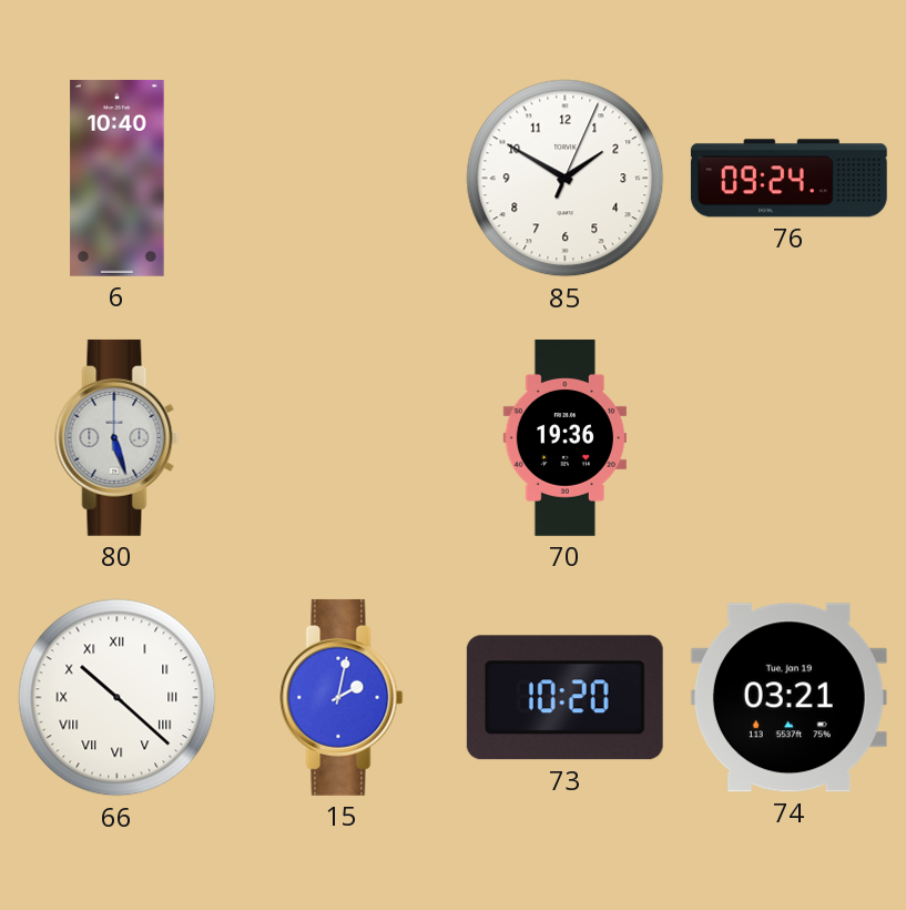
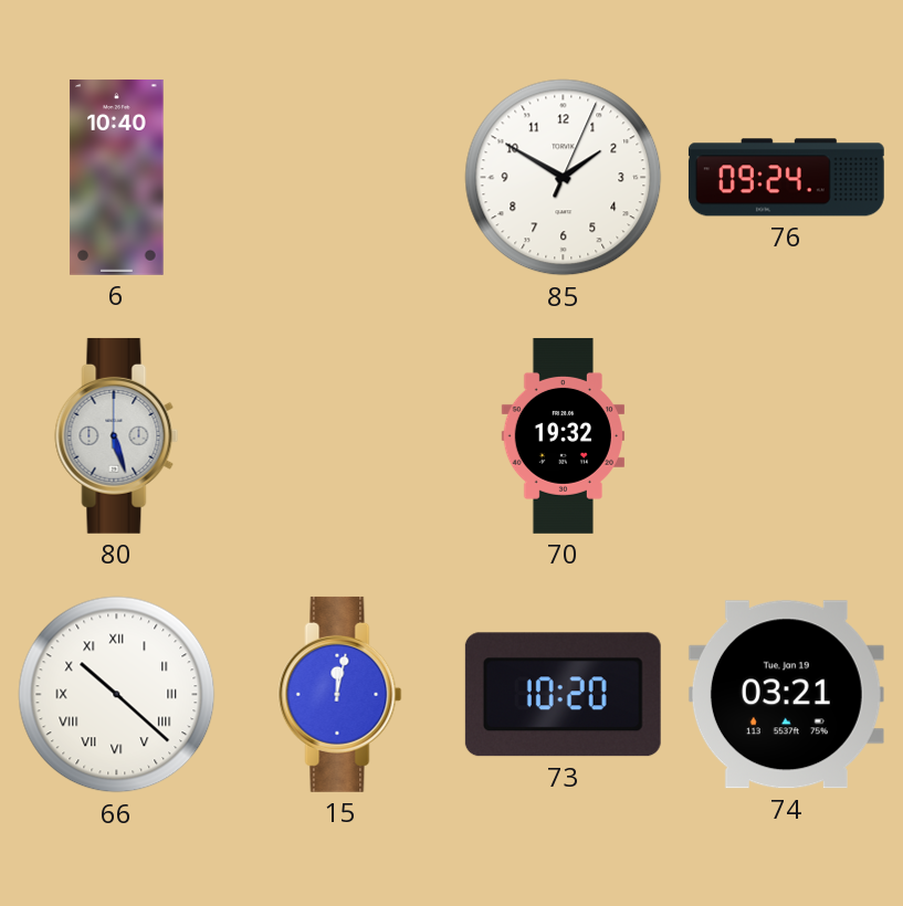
70: 19:36 -> 19:32 (563, 435)
15: 2:02 -> 12:02 (340, 694)
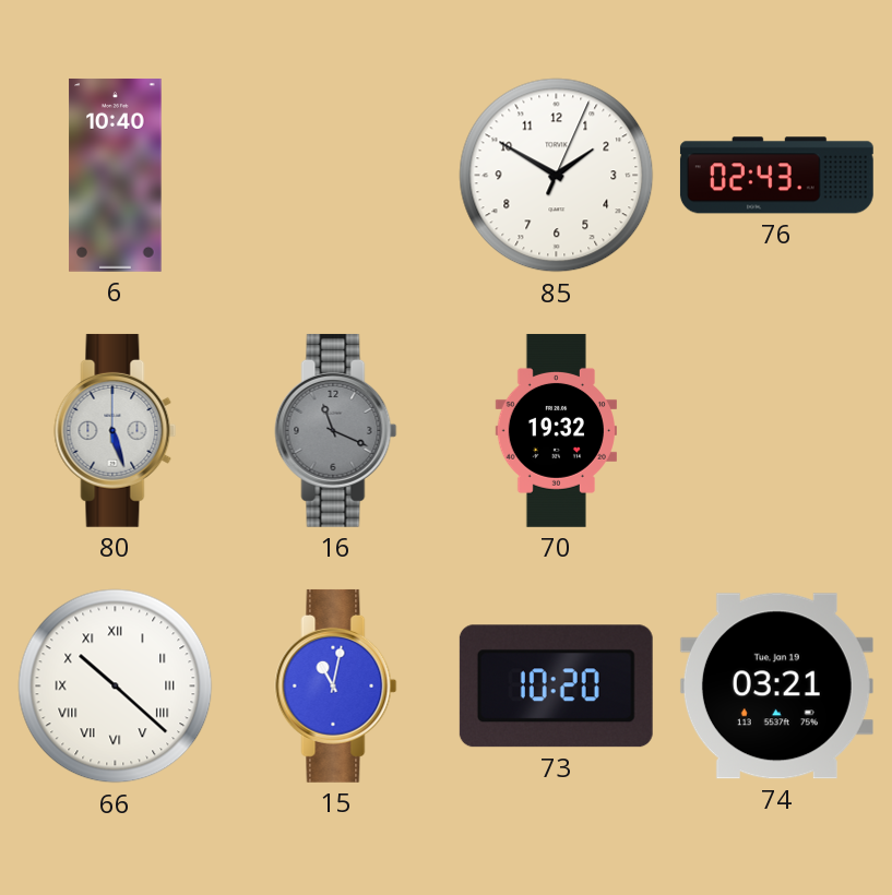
76: 09:24 -> 02:43 (776, 176)
16: none -> 11:19 (336, 430)
15: 12:02 -> 11:02 (336, 685)
